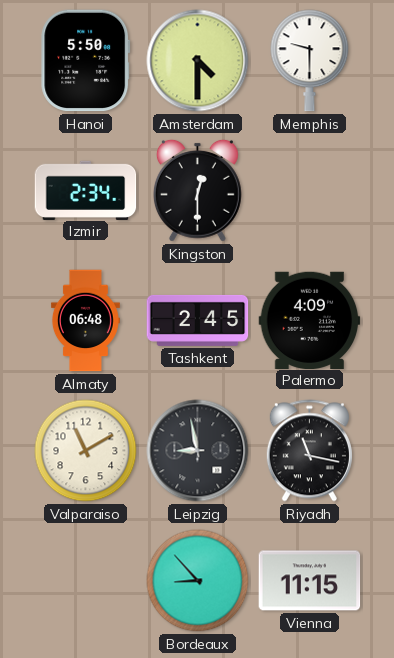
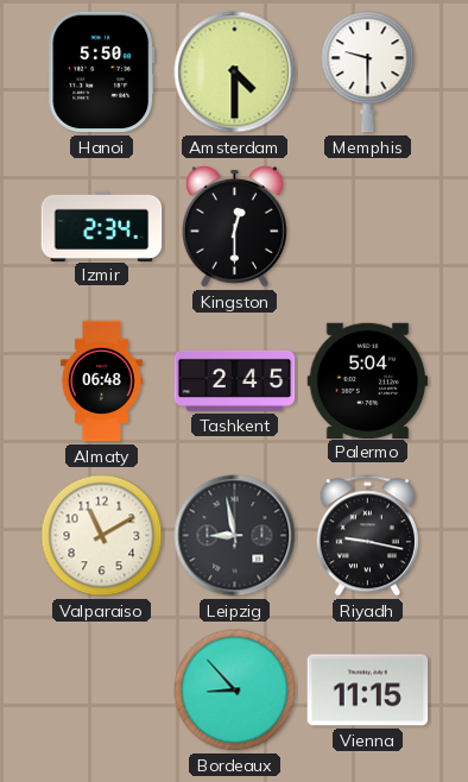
Palermo: 4:09 -> 5:04 (368, 380)
Riyadh: 11:17 -> 9:17 (367, 536)
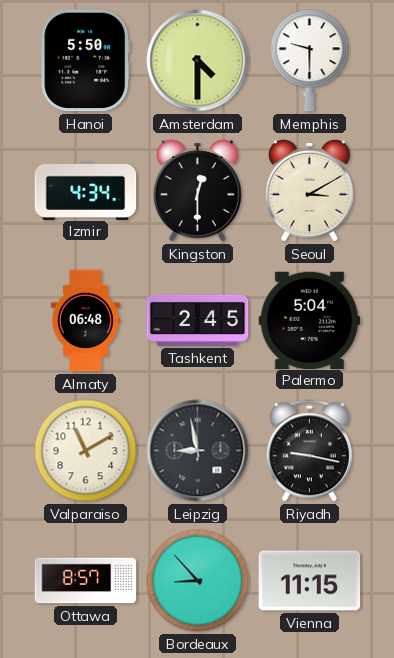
Izmir: 2:34 -> 4:34 (86, 190)
Seoul: none -> 3:10 (309, 190)
Ottawa: none -> 8:57 (86, 581)
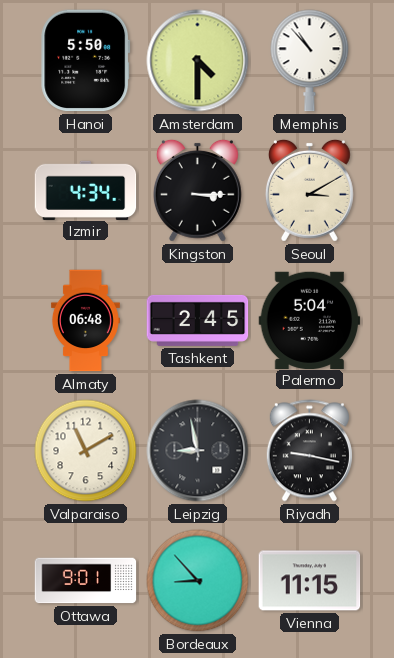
Memphis: 9:30 -> 10:53 (310, 61)
Kingston: 12:30 -> 3:15 (197, 190)
Ottawa: 8:57 -> 9:01 (86, 581)
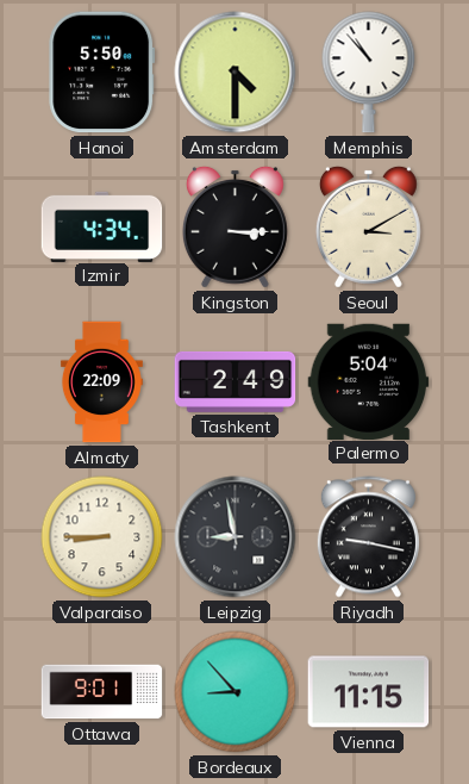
Almaty: 06:48 -> 22:09 (101, 382)
Tashkent: 2:45 -> 2:49 (236, 381)
Valparaiso: 11:10 -> 8:45 (102, 537)
